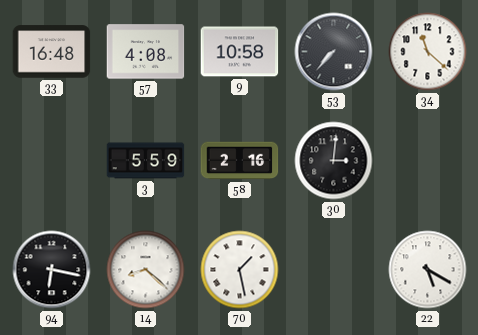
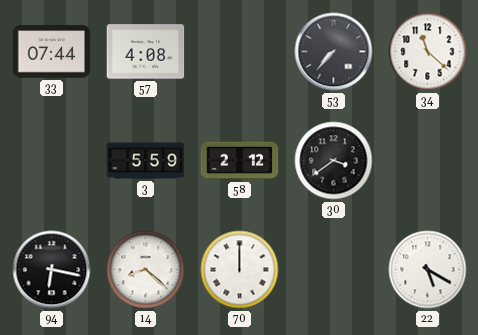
33: 16:48 -> 07:44 (52, 52)
9: 10:58 -> none (240, 52)
58: 2:16 -> 2:12 (240, 161)
30: 3:01 -> 3:39 (334, 161)
70: 1:28 -> 12:00 (240, 270)
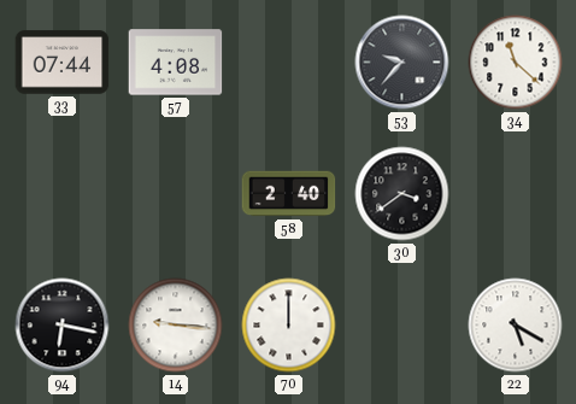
53: 7:37 -> 9:37 (402, 63)
3: 5:59 -> none (146, 161)
58: 2:12 -> 2:40 (289, 194)
14: 8:22 -> 9:16 (176, 326)
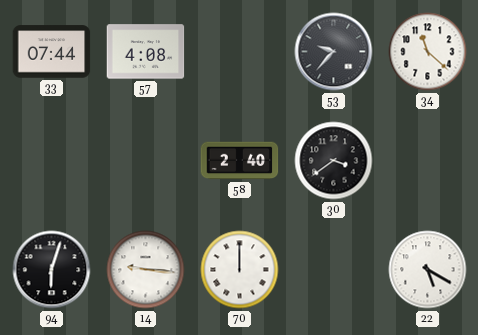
94: 6:17 -> 6:03 (52, 270)
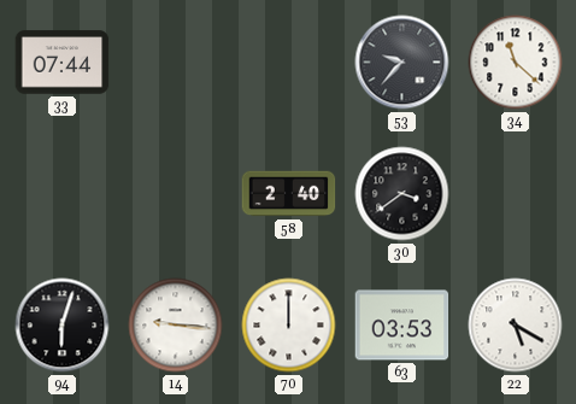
57: 4:08 -> none (146, 52)
63: none -> 03:53 (402, 326)
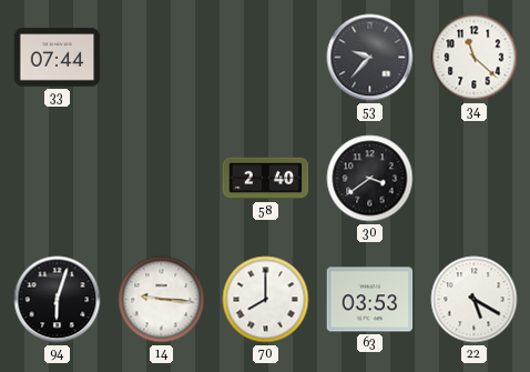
70: 12:00 -> 8:00 (266, 300)
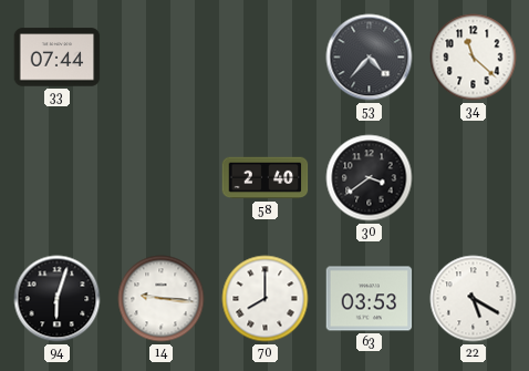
53: 9:37 -> 4:37 (370, 58)
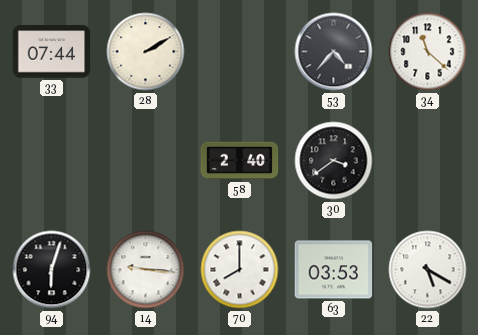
28: none -> 2:10 (146, 52)
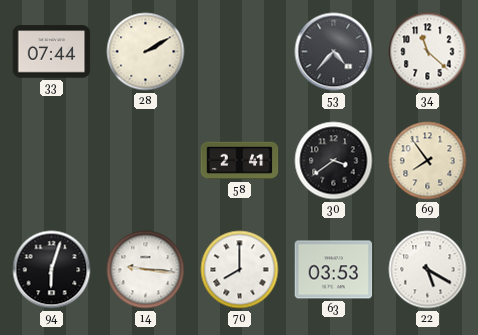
58: 2:40 -> 2:41 (240, 161)
69: none -> 7:54 (428, 161)
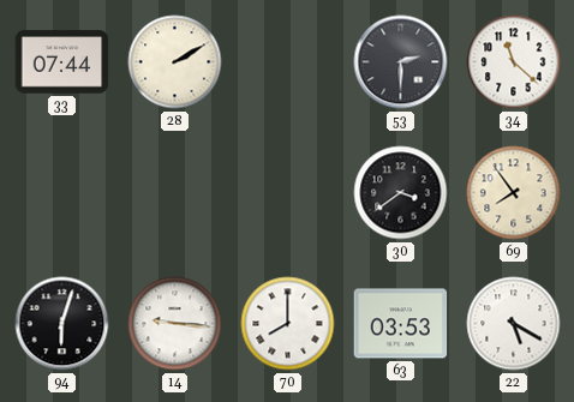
53: 4:37 -> 2:30 (401, 62)
58: 2:41 -> none (240, 161)
